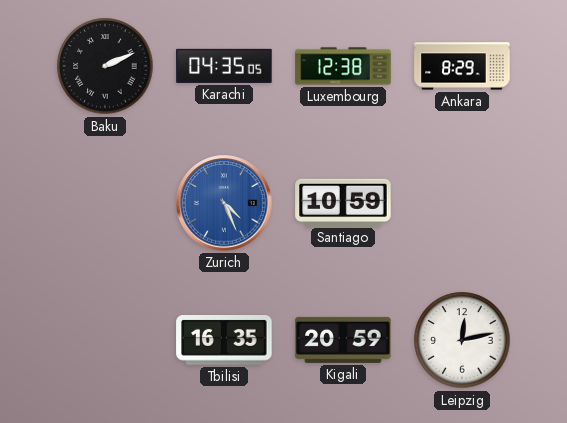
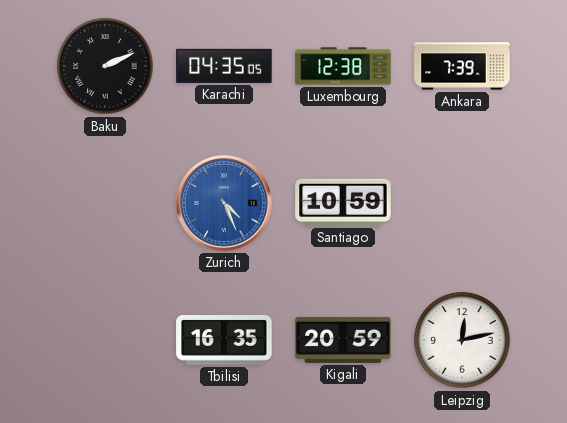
Ankara: 8:29 -> 7:39 (462, 66)
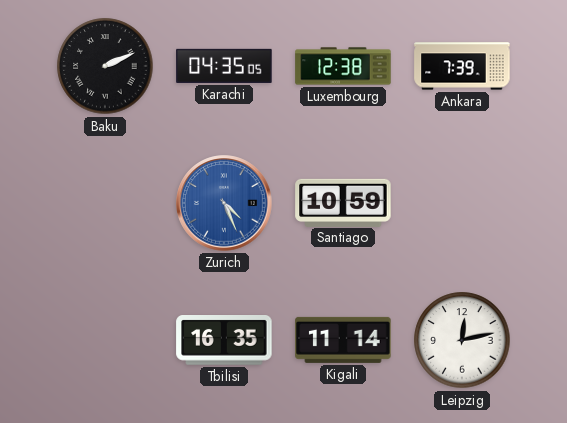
Kigali: 20:59 -> 11:14 (343, 340)
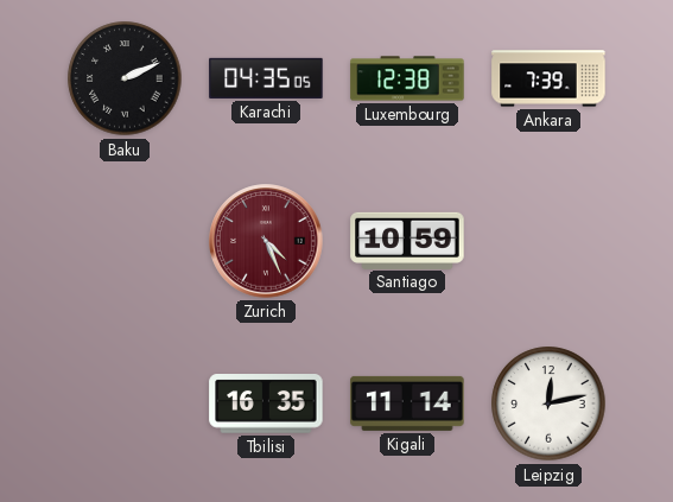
Zurich dial: blue -> burgundy (266, 241)
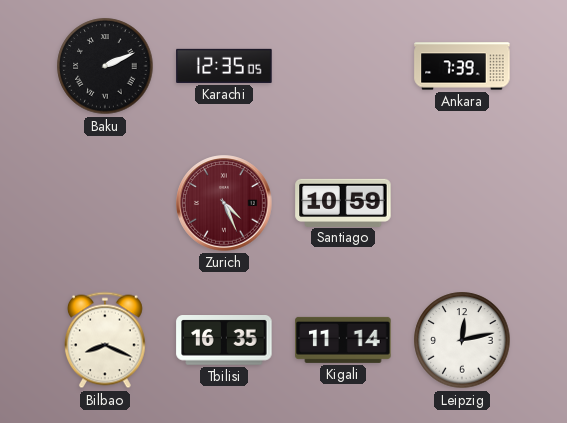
Karachi: 04:35 -> 12:35 (224, 66)
Luxembourg: 12:38 -> none (407, 78)
Bilbao: none -> 8:19 (105, 340)
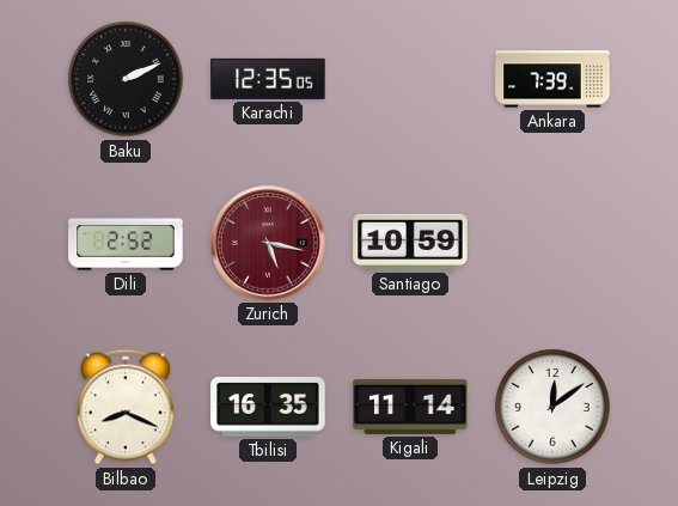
Dili: none -> 2:52 (126, 243)
Zurich: 4:26 -> 5:17 (268, 243)
Leipzig: 12:13 -> 12:09 (552, 407)
